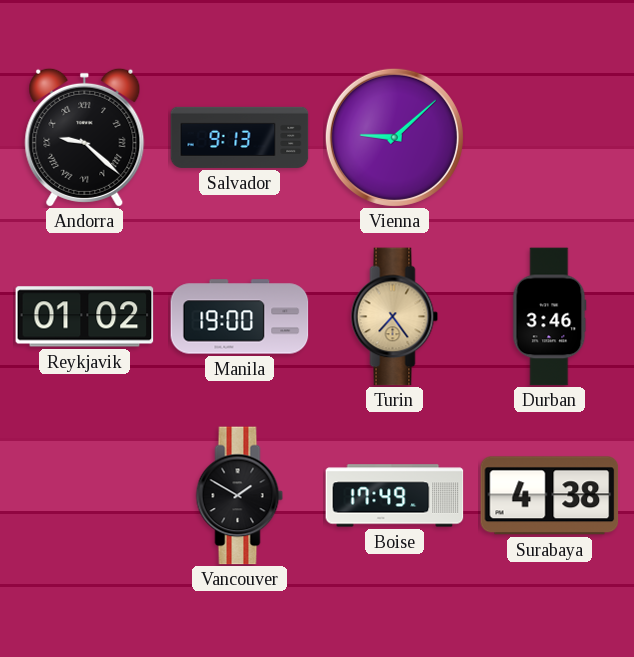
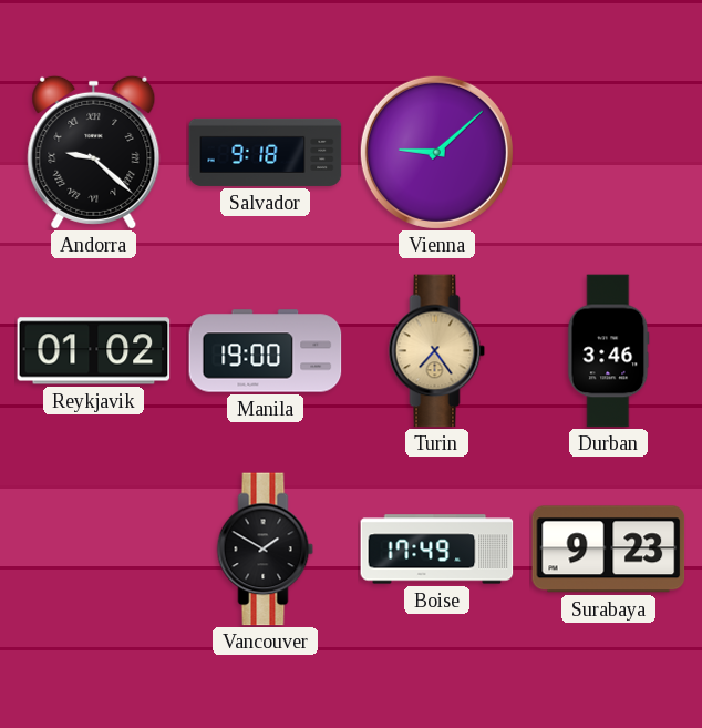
Salvador: 9:13 -> 9:18 (266, 152)
Surabaya: 4:38 -> 9:23 (609, 550)
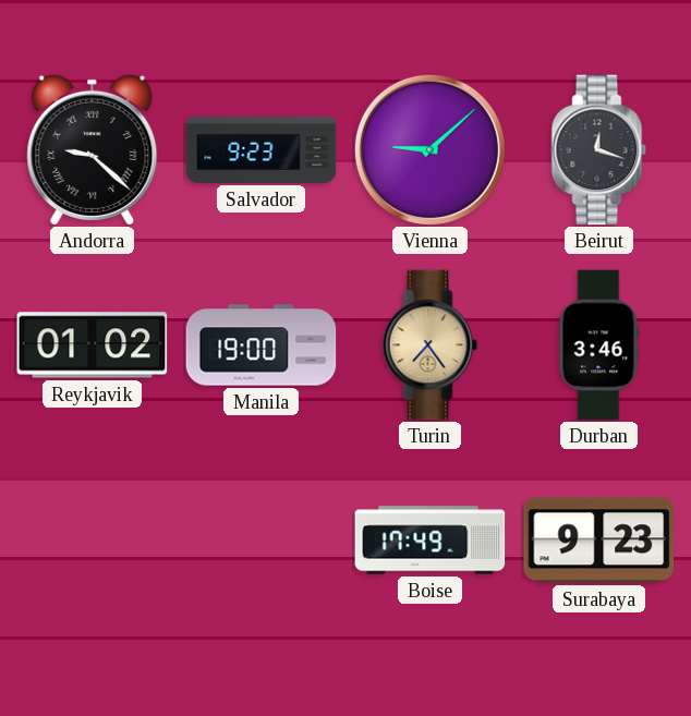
Salvador: 9:18 -> 9:23 (262, 149)
Beirut: none -> 12:18 (599, 150)
Vancouver: 1:50 -> none (266, 550)
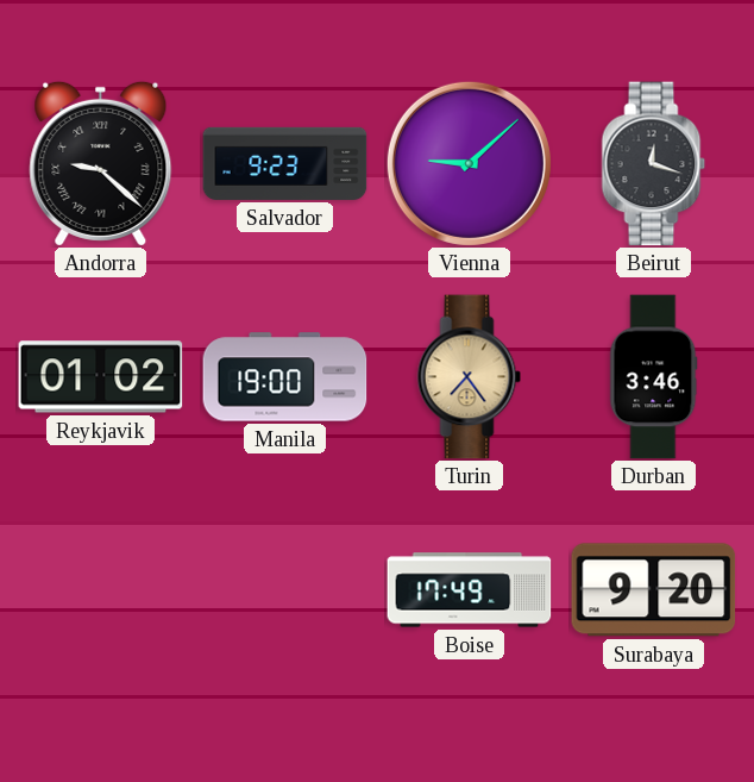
Surabaya: 9:23 -> 9:20 (654, 590)
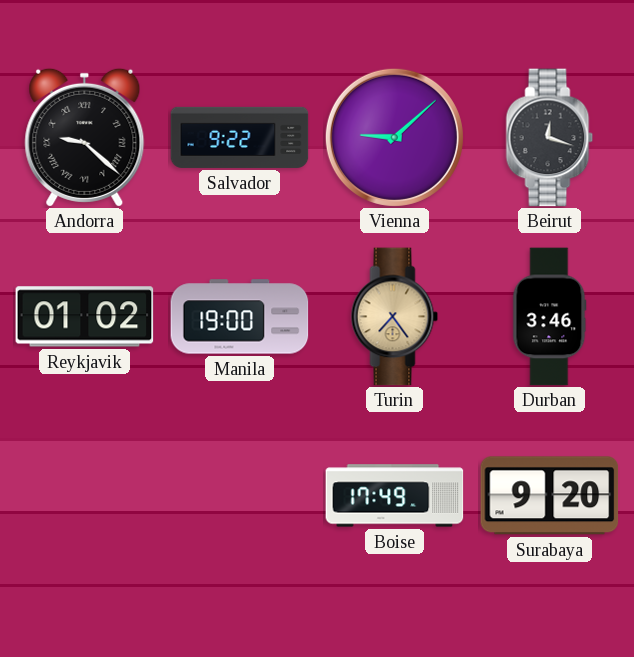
Salvador: 9:23 -> 9:22 (240, 137)
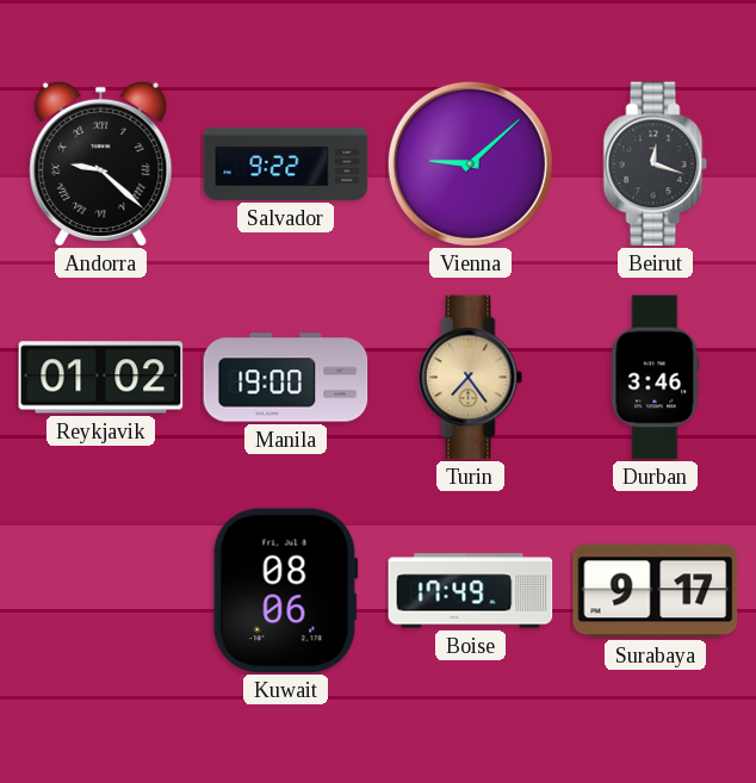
Kuwait: none -> 08:06 (285, 591)
Surabaya: 9:20 -> 9:17 (656, 591)
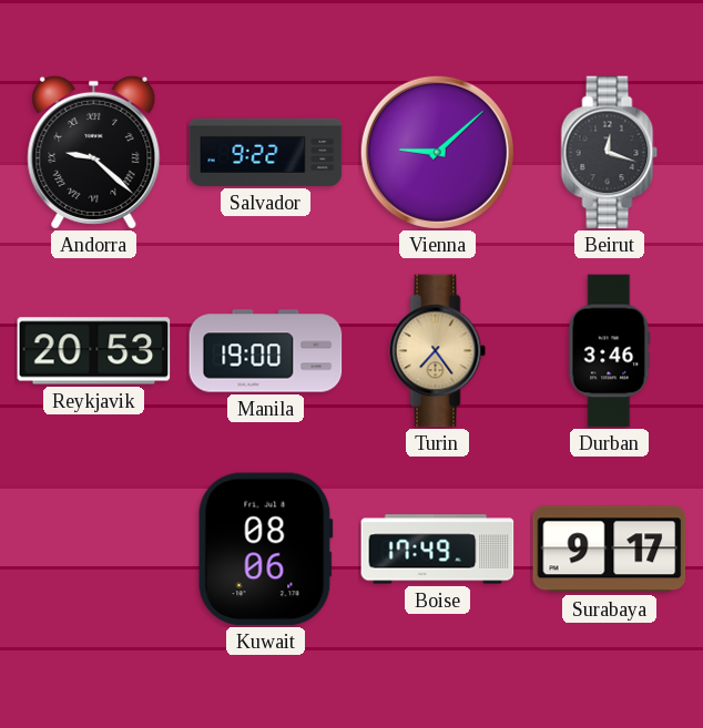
Reykjavik: 01:02 -> 20:53 (94, 351)
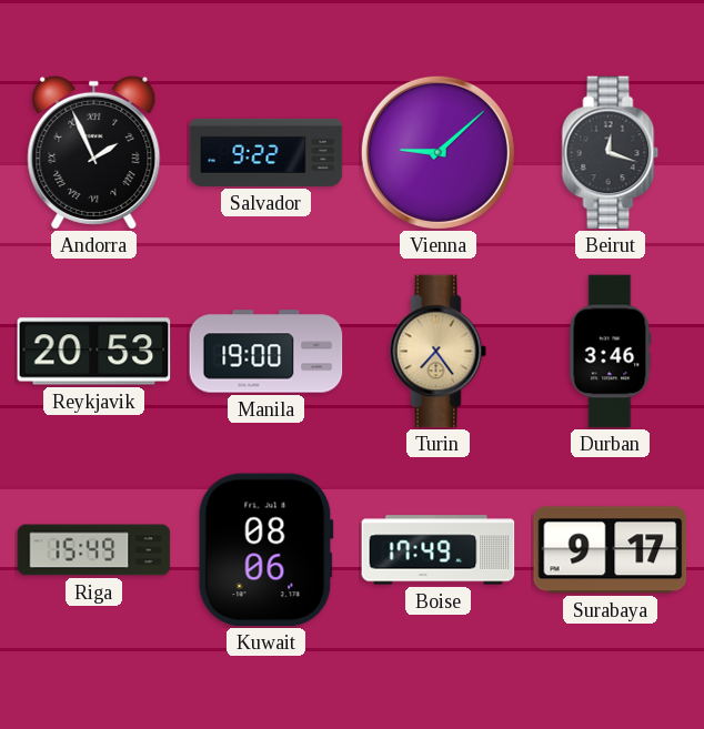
Andorra: 9:22 -> 1:56 (94, 152)
Riga: none -> 15:49 (94, 550)
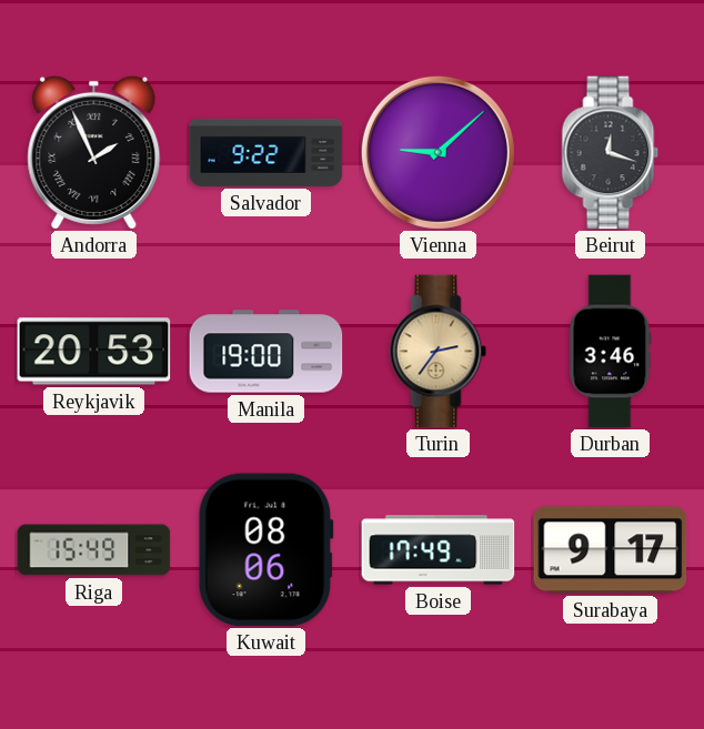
Turin: 7:24 -> 2:36 (439, 352)
